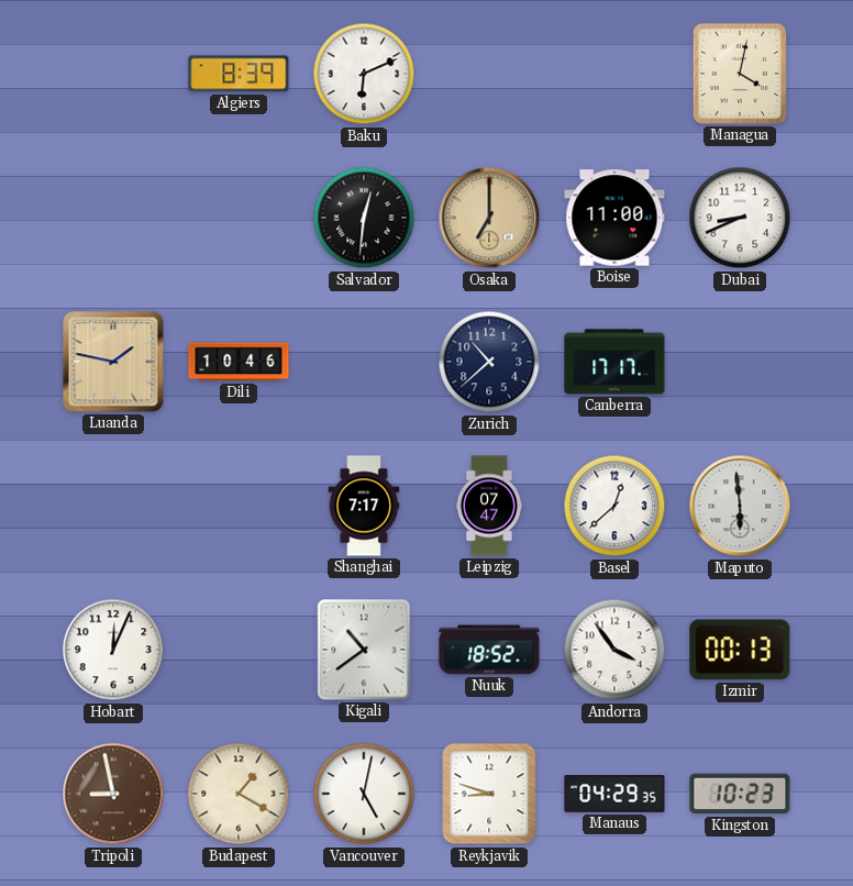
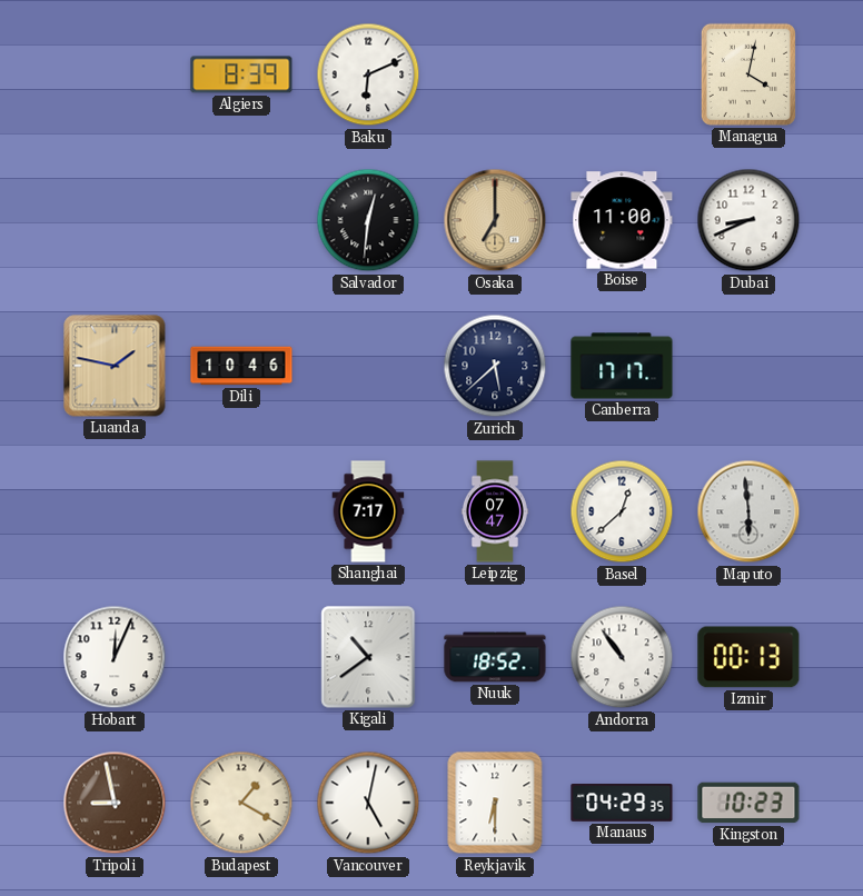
Zurich: 10:38 -> 5:38 (495, 366)
Andorra: 3:54 -> 10:54 (622, 657)
Reykjavik: 8:48 -> 6:30 (495, 803)
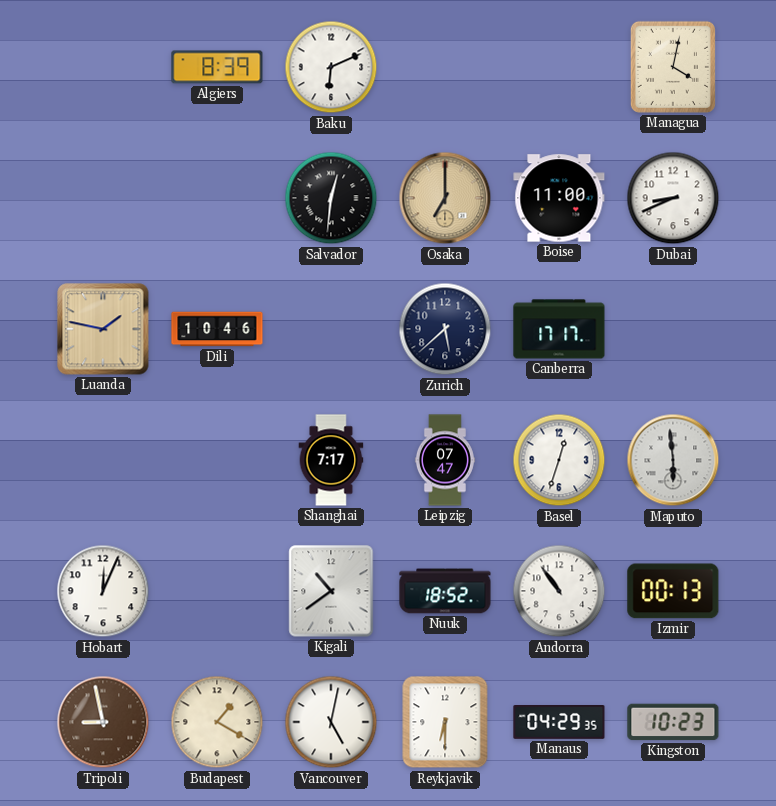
Basel: 12:38 -> 12:33 (559, 460)
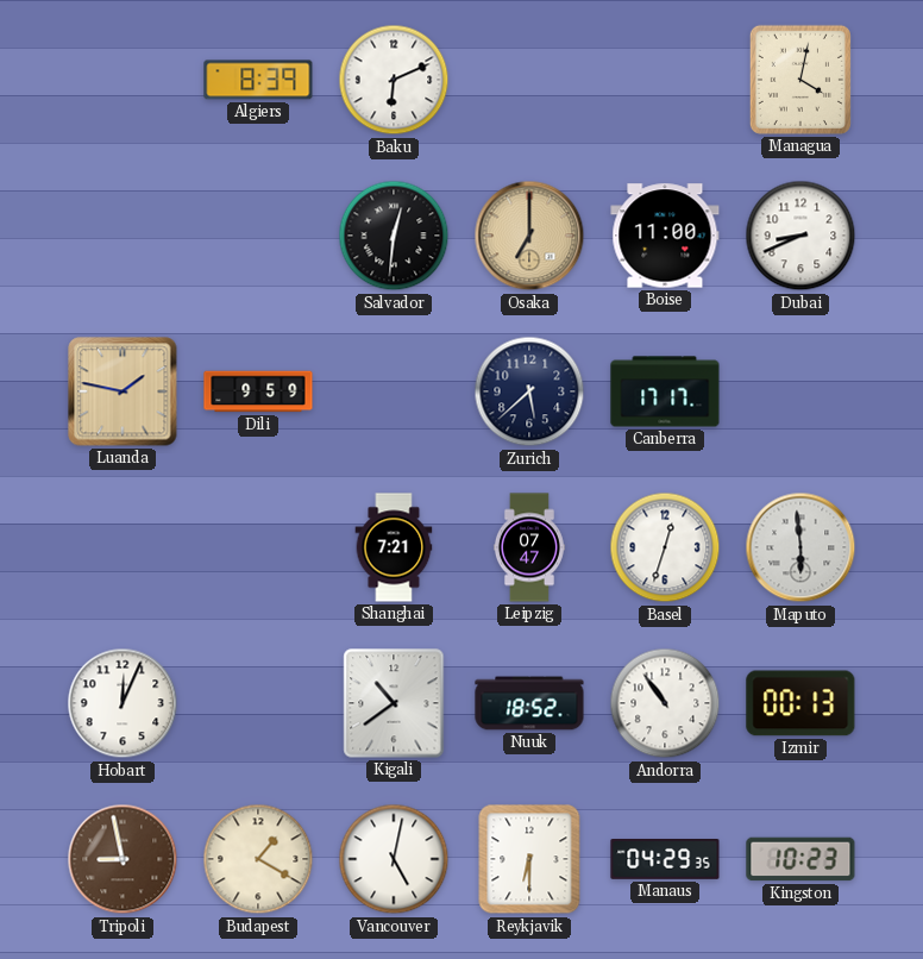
Dili: 10:46 -> 9:59 (258, 391)
Shanghai: 7:17 -> 7:21 (394, 547)
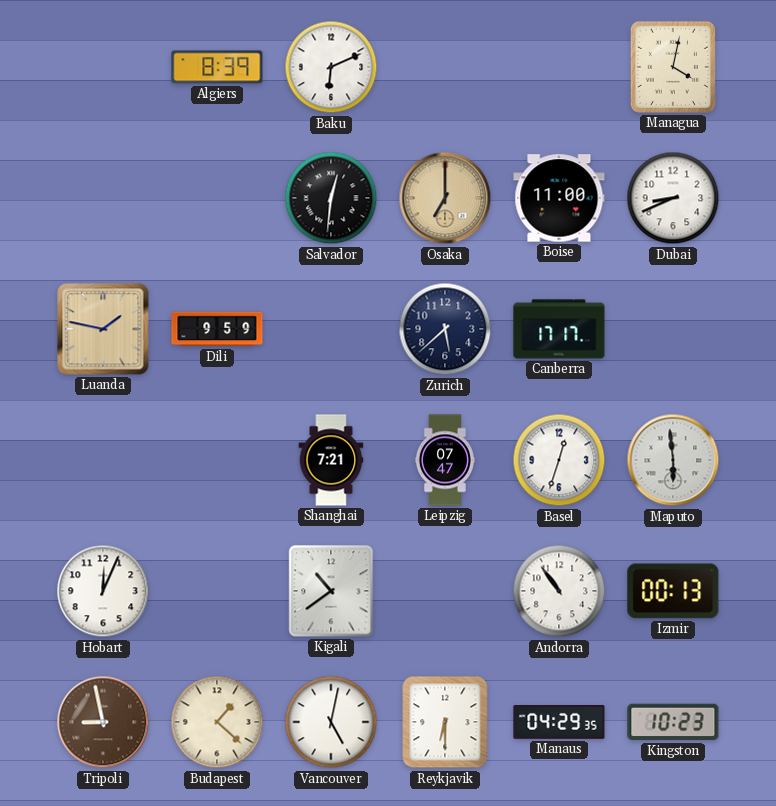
Nuuk: 18:52 -> none (529, 703)
Budapest: 1:20 -> 1:22 (217, 722)
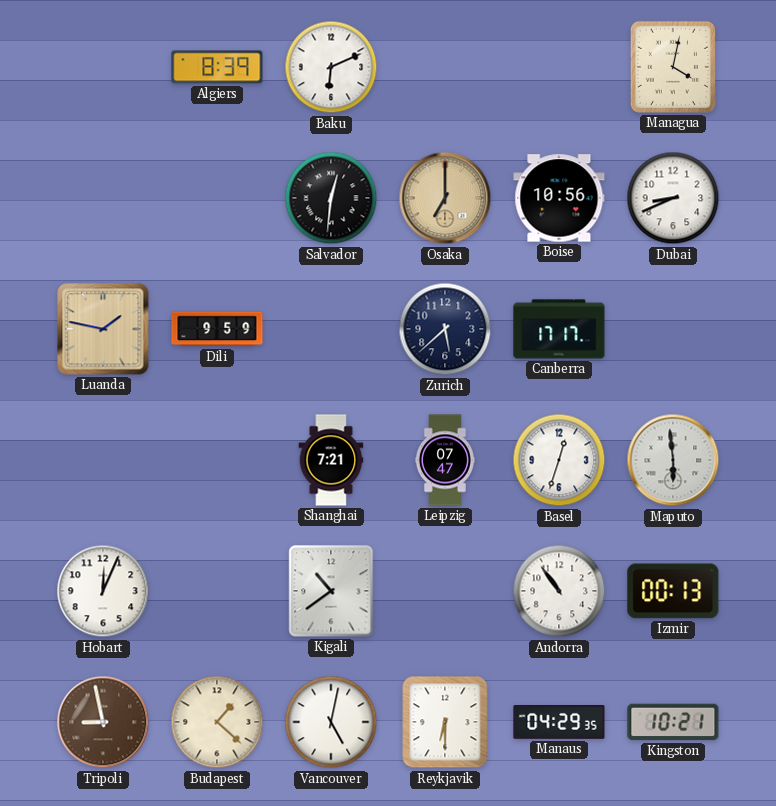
Boise: 11:00 -> 10:56 (559, 198)
Kingston: 10:23 -> 10:21 (673, 722)
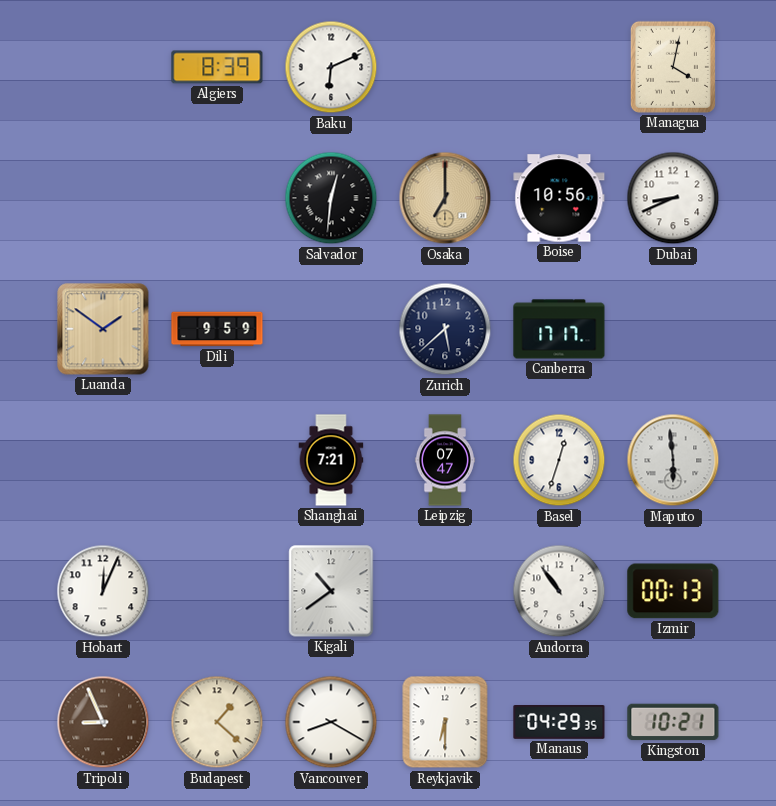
Luanda: 1:47 -> 1:51 (103, 329)
Tripoli: 8:58 -> 8:56 (103, 722)
Vancouver: 5:02 -> 8:20 (331, 722)
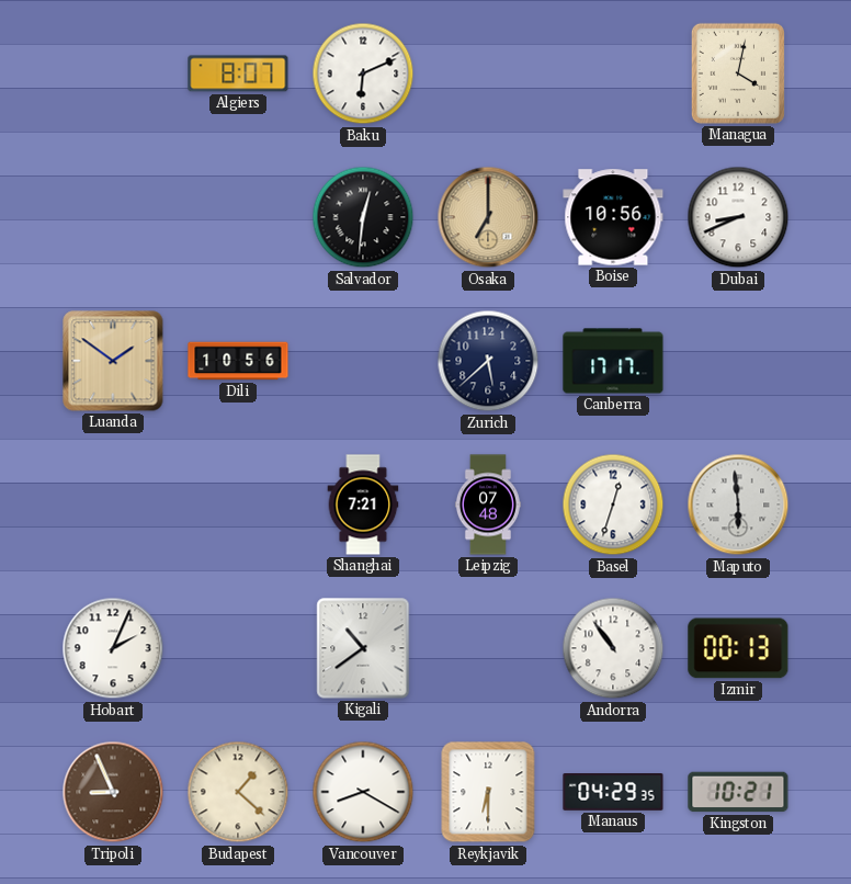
Algiers: 8:39 -> 8:07 (238, 73)
Dili: 9:59 -> 10:56 (238, 361)
Leipzig: 07:47 -> 07:48 (488, 505)
Hobart: 12:04 -> 2:04 (113, 648)
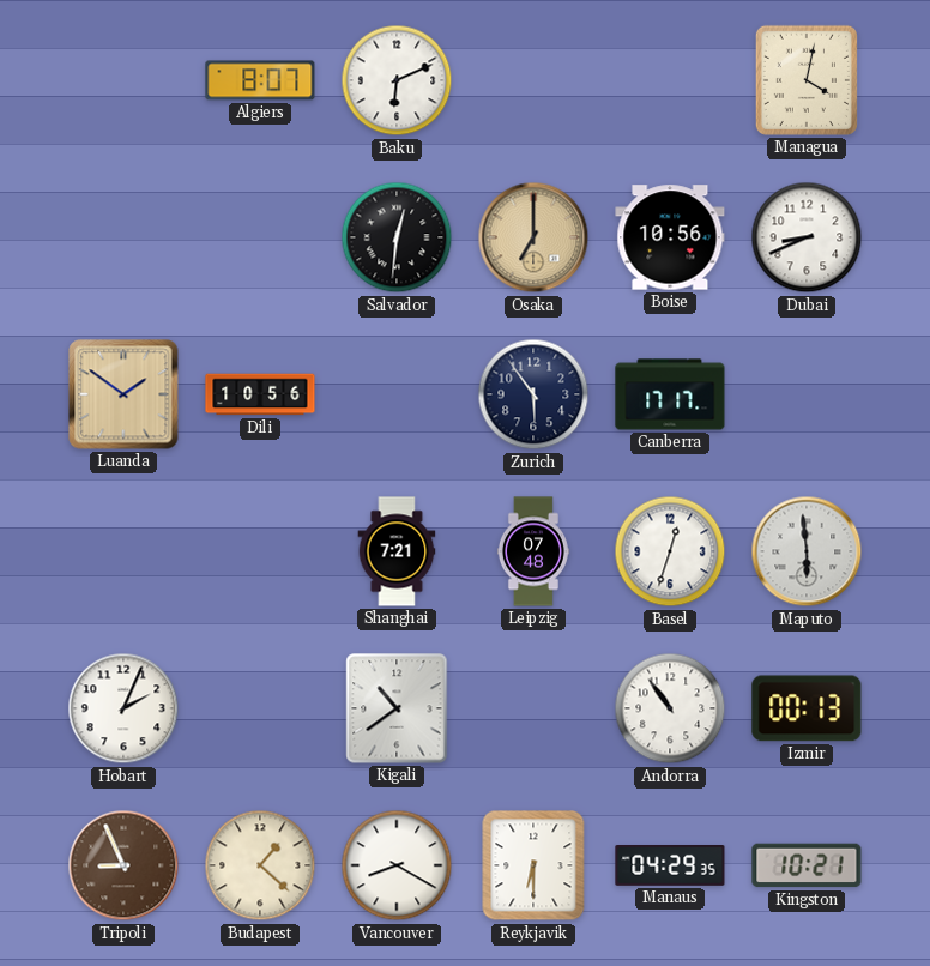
Zurich: 5:38 -> 5:54 (533, 394)
